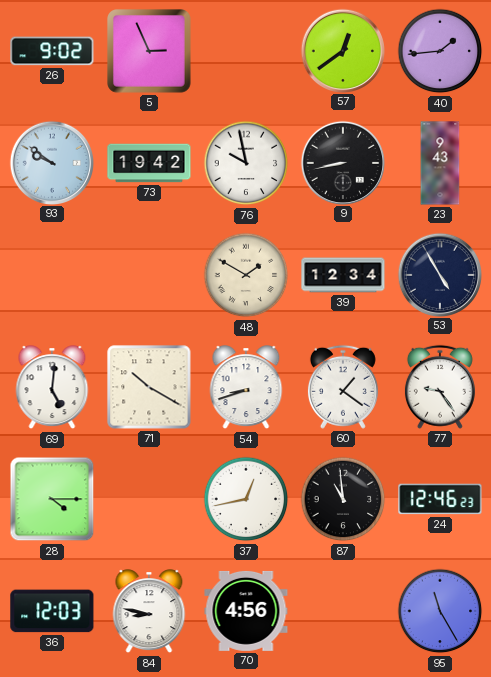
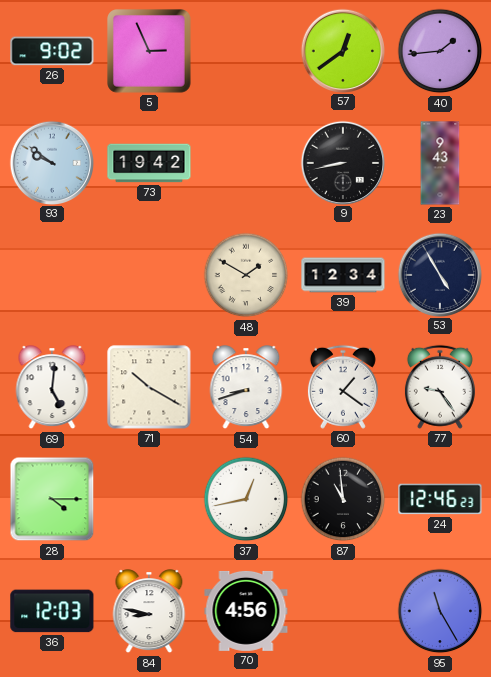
76: 9:58 -> none (246, 163)
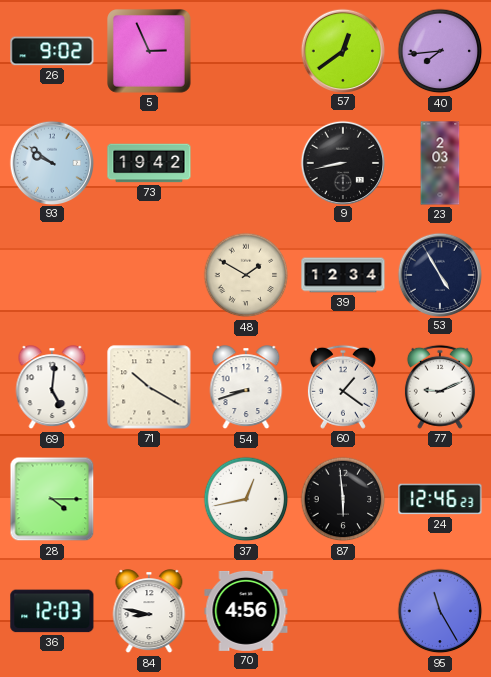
40: 1:44 -> 7:44 (440, 51)
23: 9:43 -> 2:03 (440, 163)
77: 9:24 -> 9:11 (440, 387)
87: 10:59 -> 5:59 (343, 499)
